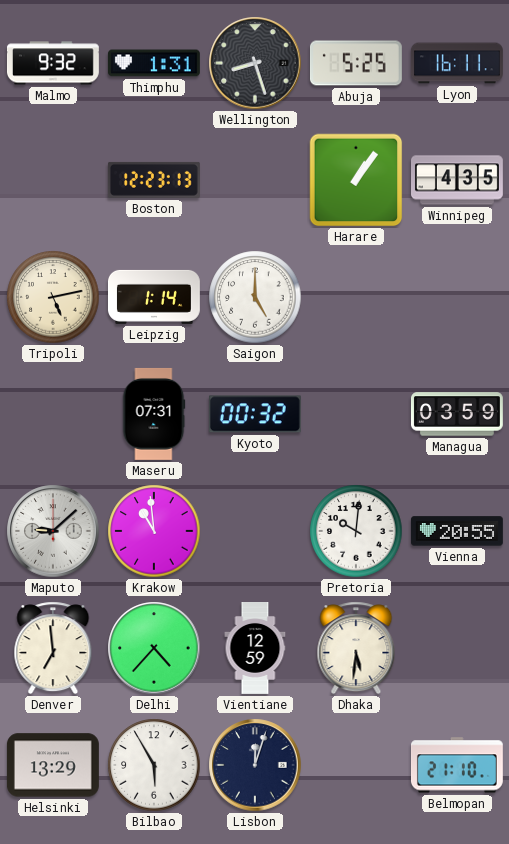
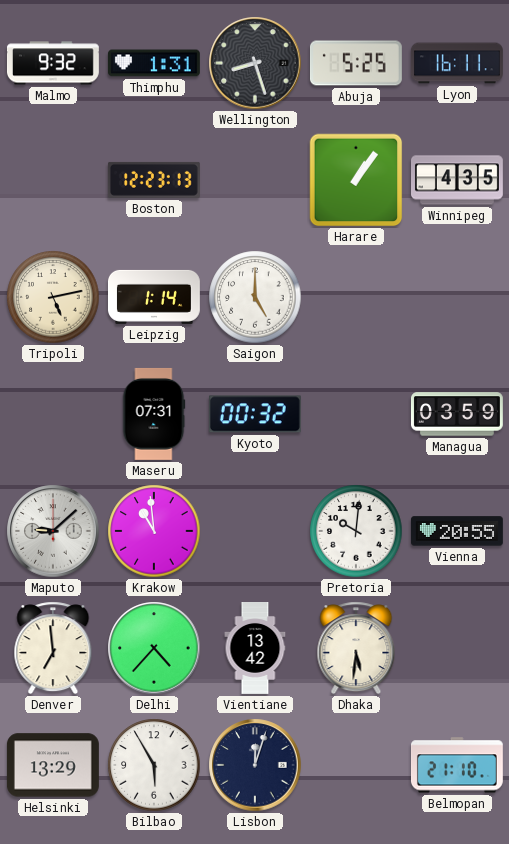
Vientiane: 12:59 -> 13:42 (255, 649)
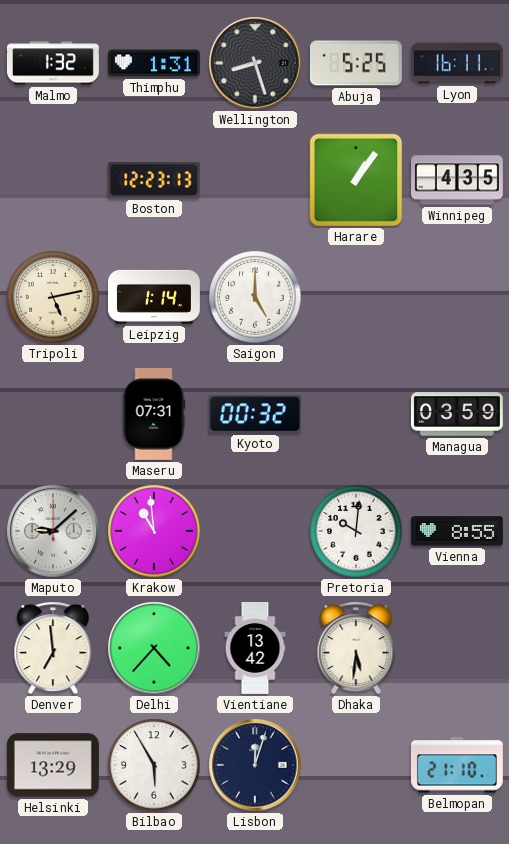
Malmo: 9:32 -> 1:32 (53, 63)
Vienna: 20:55 -> 8:55 (457, 531)
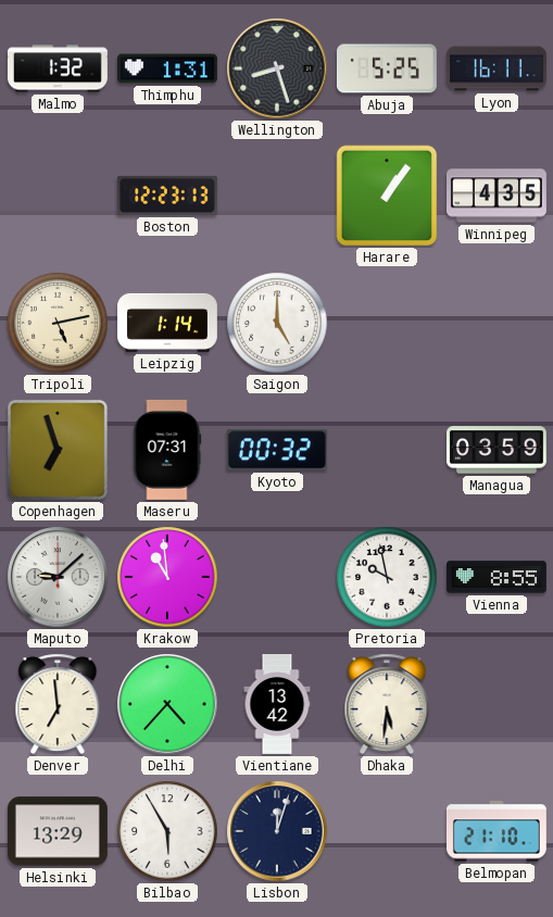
Copenhagen: none -> 6:57 (58, 450)
Pretoria: 10:01 -> 9:58 (387, 577)
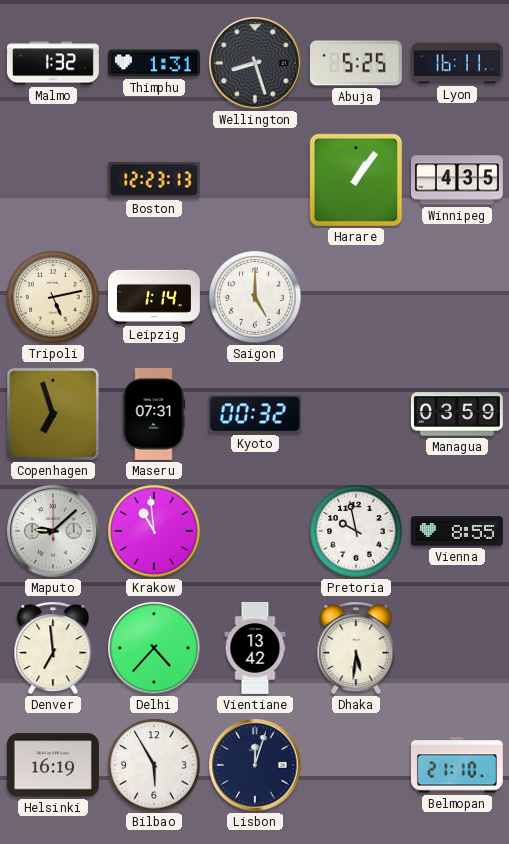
Helsinki: 13:29 -> 16:19 (53, 765)
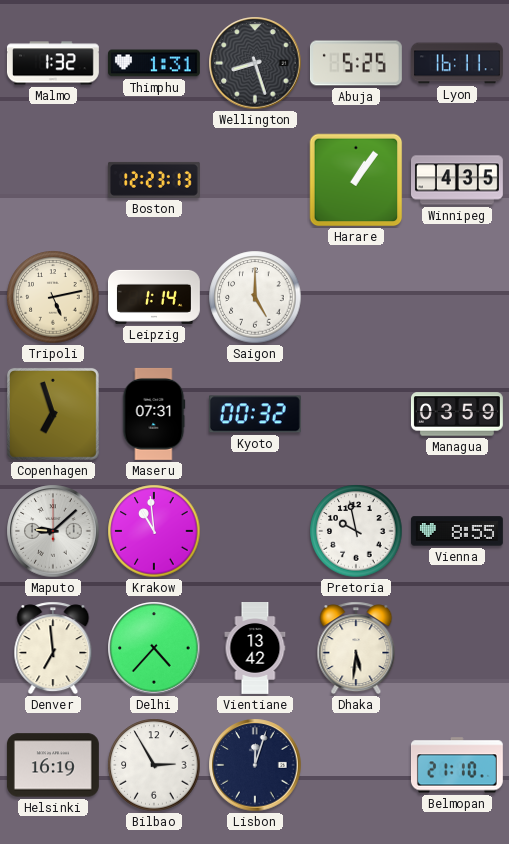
Bilbao: 5:55 -> 2:55 (154, 765)
